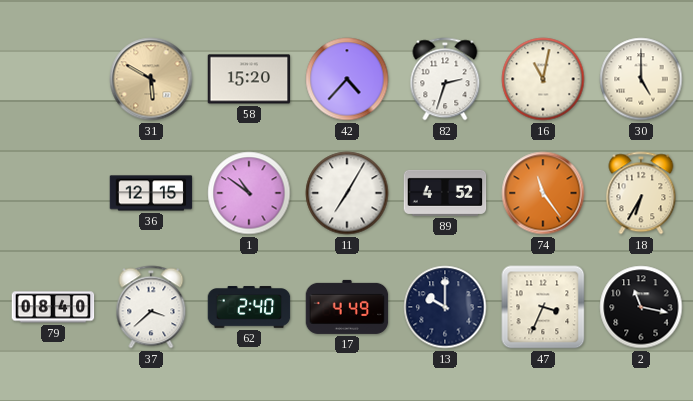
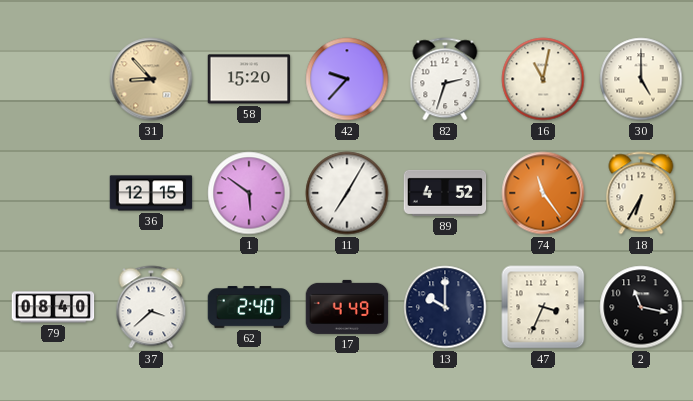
31: 5:50 -> 8:53 (151, 79)
42: 4:37 -> 9:37 (347, 79)
1: 10:51 -> 5:51 (249, 193)
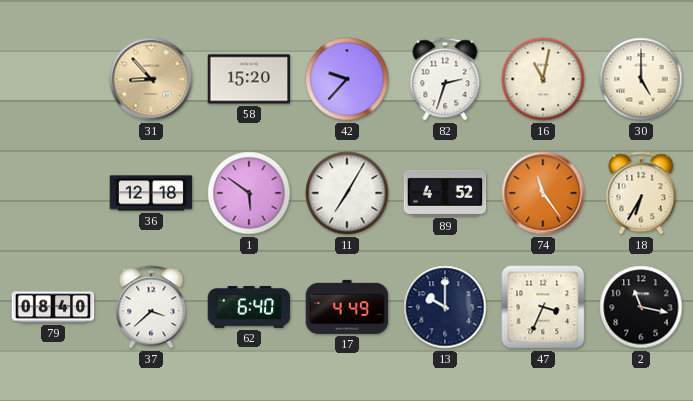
36: 12:15 -> 12:18 (151, 193)
62: 2:40 -> 6:40 (249, 307)
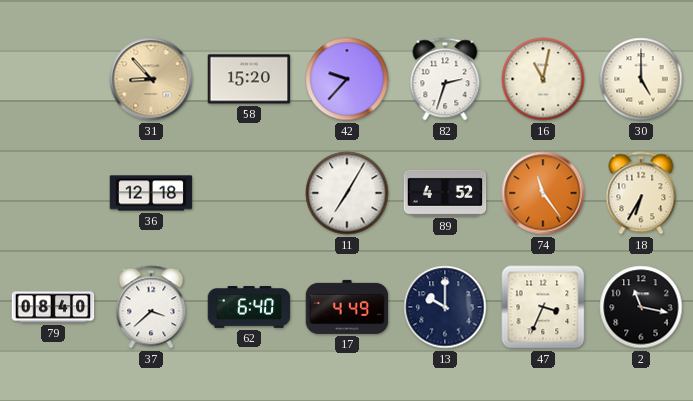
1: 5:51 -> none (249, 193)
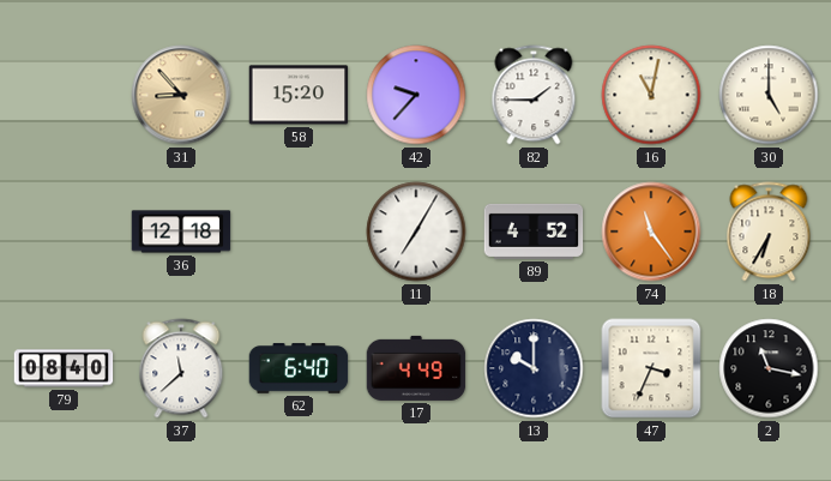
82: 2:33 -> 1:45 (534, 95)
37: 3:38 -> 11:38 (181, 368)
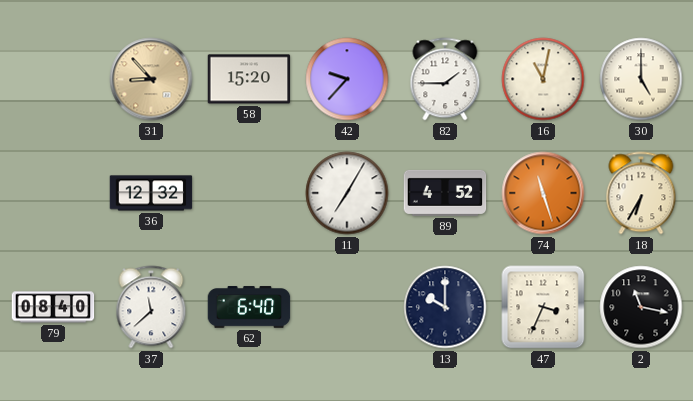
36: 12:18 -> 12:32 (151, 193)
74: 11:24 -> 11:27 (543, 193)
17: 4:49 -> none (416, 368)
